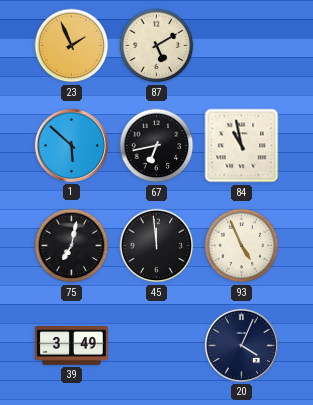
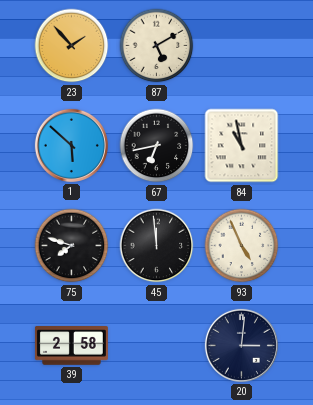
23: 1:56 -> 1:53 (72, 46)
75: 7:02 -> 7:48 (72, 246)
39: 3:49 -> 2:58 (71, 346)
20: 4:04 -> 3:01 (241, 345)
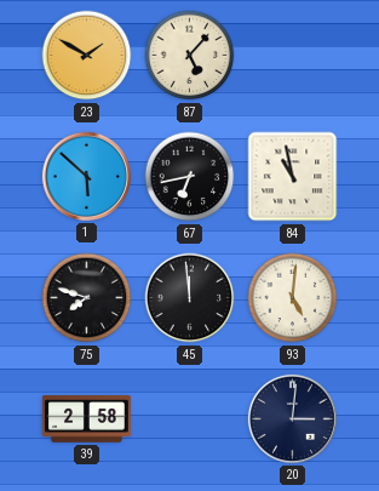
23: 1:53 -> 1:50 (87, 56)
87: 5:10 -> 5:07 (190, 56)
93: 4:56 -> 5:01 (293, 298)
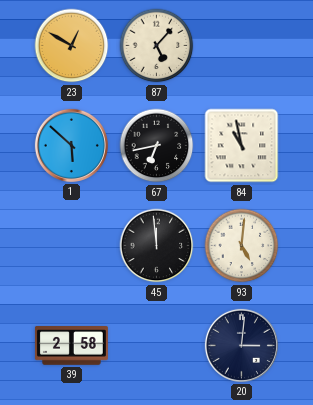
23: 1:50 -> 12:50 (72, 46)
75: 7:48 -> none (87, 298)
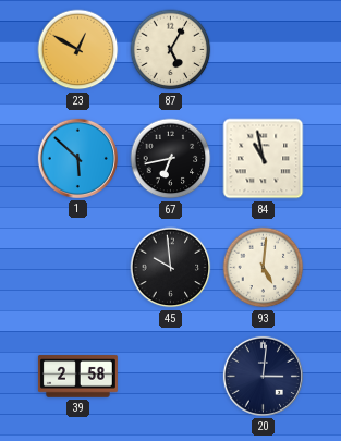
87: 5:07 -> 5:05 (171, 50)
45: 11:59 -> 9:59 (171, 268)
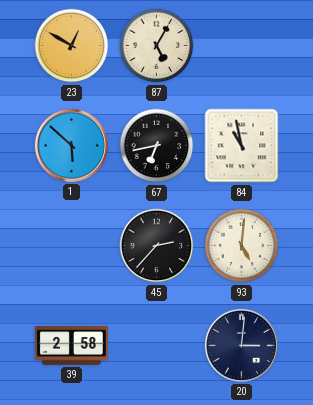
45: 9:59 -> 2:37 (157, 246)
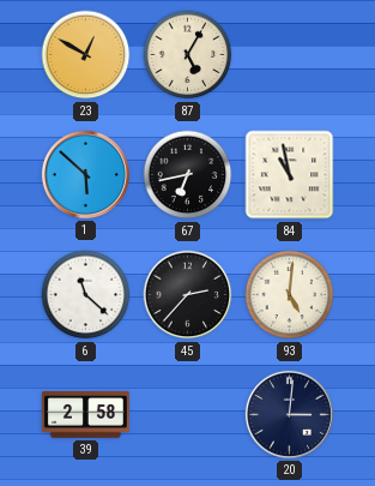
6: none -> 11:22 (86, 295)
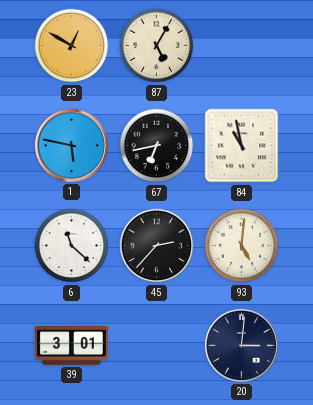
1: 5:52 -> 5:47 (71, 145)
39: 2:58 -> 3:01 (71, 346)
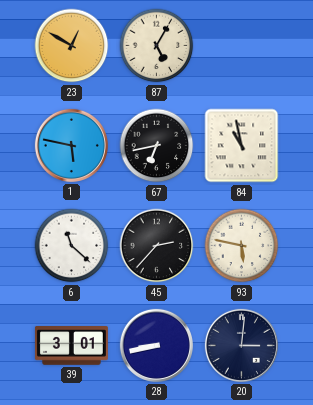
93: 5:01 -> 5:47 (242, 246)
28: none -> 8:43 (156, 345)
